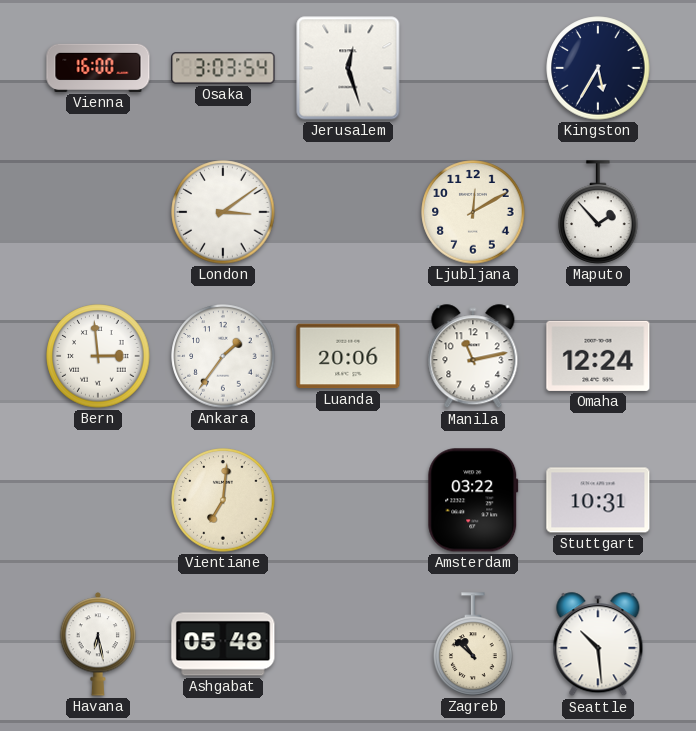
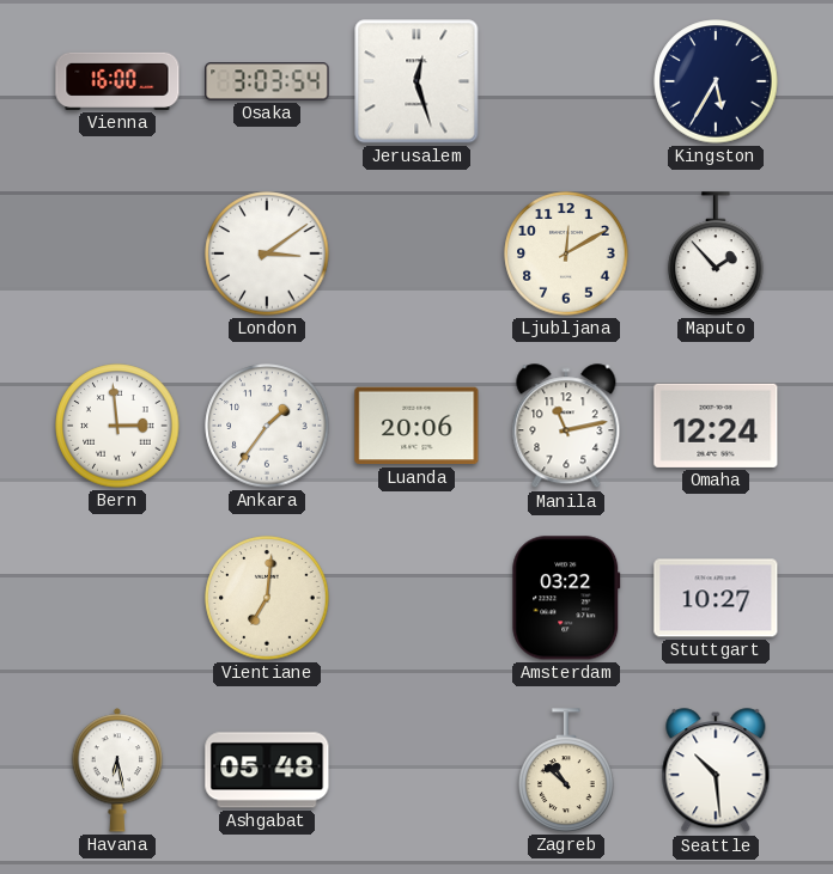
Stuttgart: 10:31 -> 10:27 (716, 598)
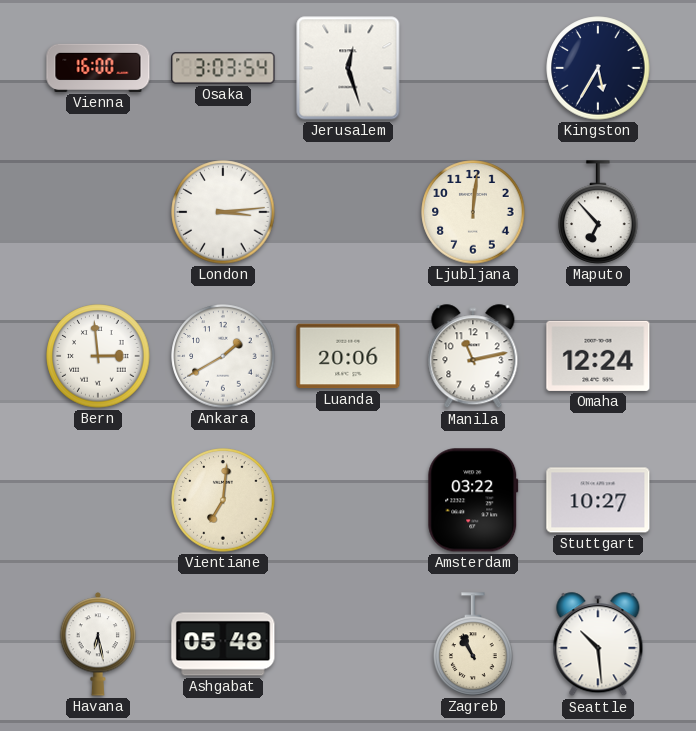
London: 3:09 -> 3:14 (223, 212)
Ljubljana: 12:10 -> 12:01 (473, 212)
Maputo: 1:53 -> 6:53 (598, 212)
Ankara: 1:36 -> 1:40 (223, 356)
Zagreb: 10:52 -> 10:56 (473, 644)
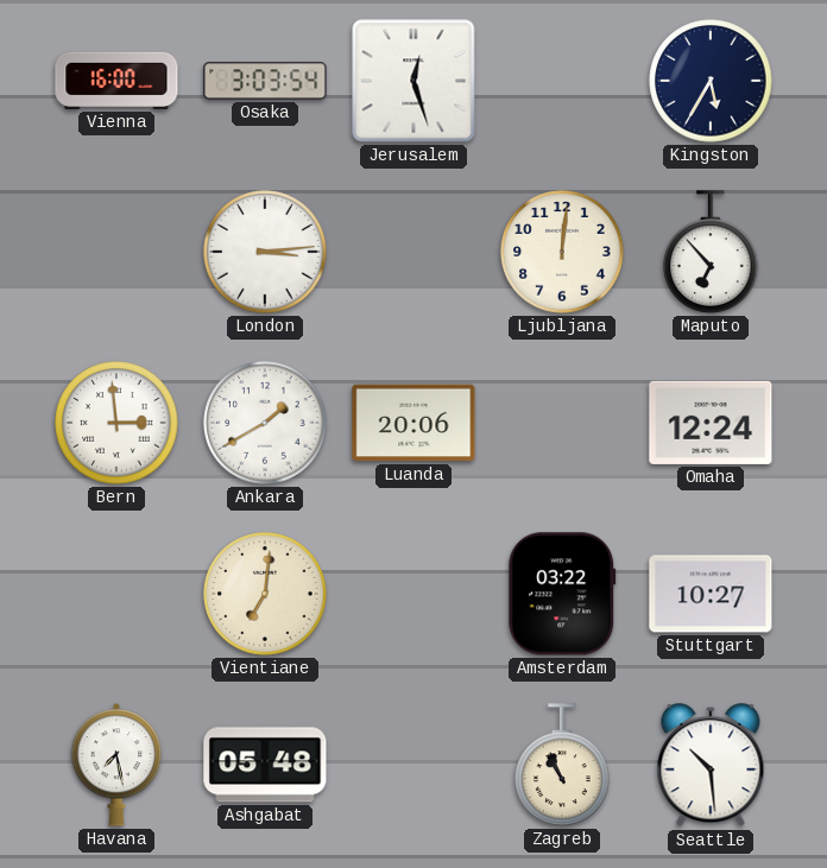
Manila: 11:13 -> none (473, 357)
Havana: 6:28 -> 7:28 (116, 765)
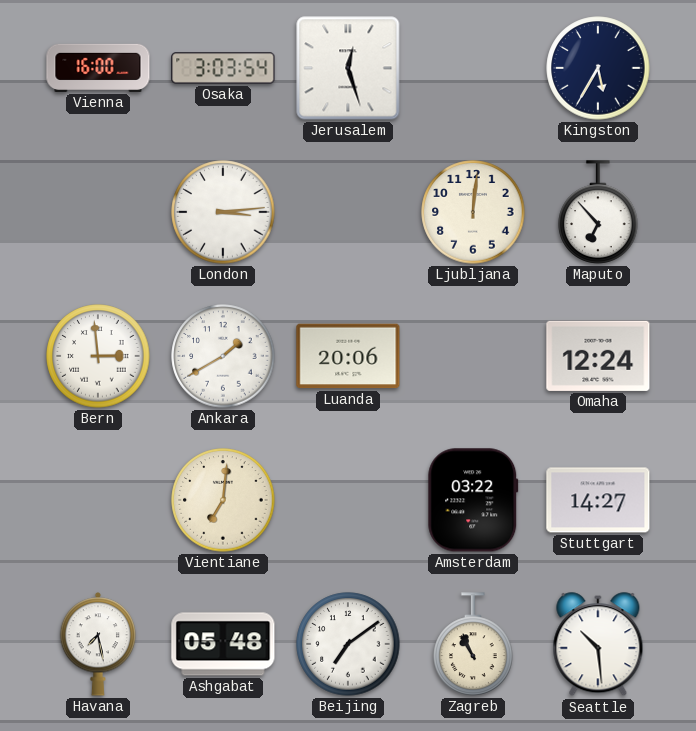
Stuttgart: 10:27 -> 14:27 (598, 500)
Beijing: none -> 7:09 (348, 644)
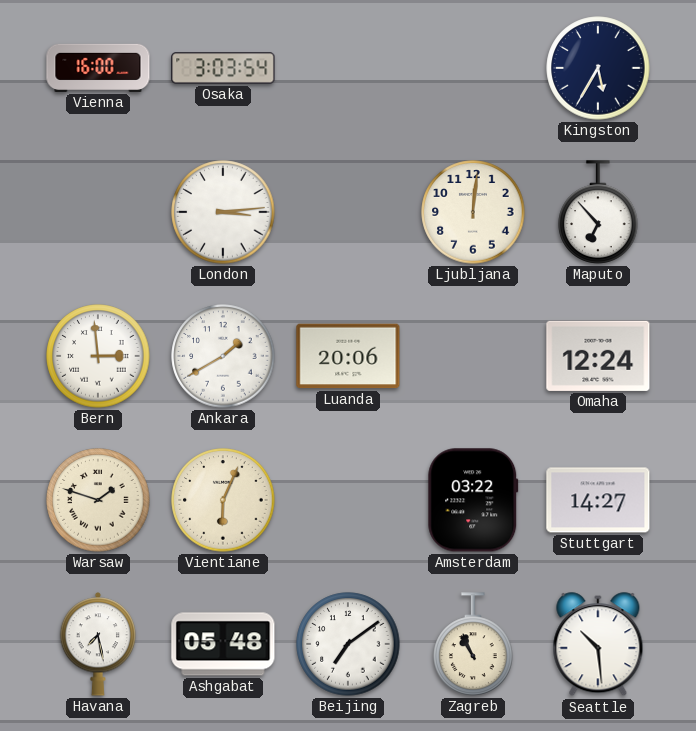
Jerusalem: 12:27 -> none (348, 68)
Warsaw: none -> 1:48 (98, 500)
Vientiane: 7:01 -> 6:04 (223, 500)
